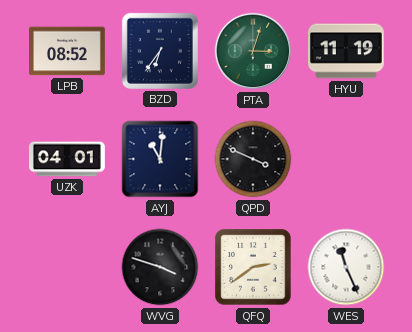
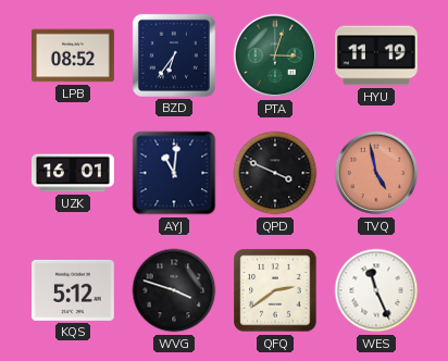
UZK: 04:01 -> 16:01 (74, 173)
TVQ: none -> 4:58 (376, 173)
KQS: none -> 5:12 (74, 290)
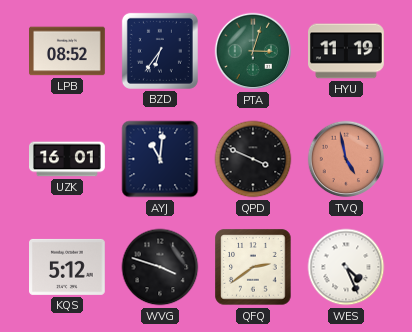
WES: 11:26 -> 4:26 (346, 267)
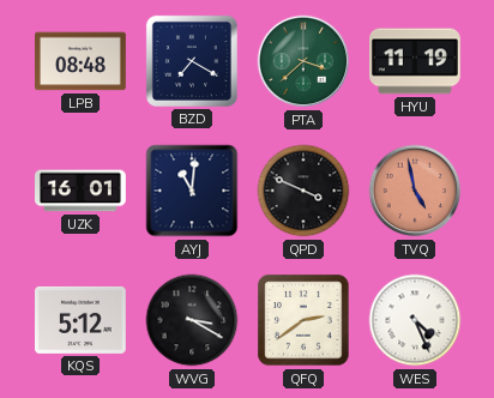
LPB: 08:52 -> 08:48 (82, 61)
BZD: 6:36 -> 7:20 (192, 61)
PTA: 3:03 -> 3:38 (303, 61)
WVG: 3:48 -> 3:20 (192, 320)
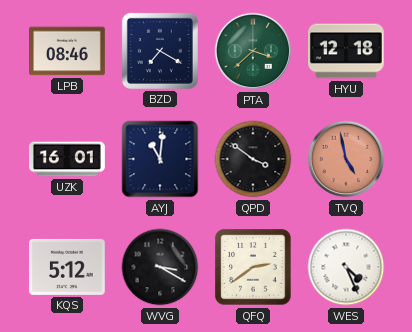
LPB: 08:48 -> 08:46 (68, 51)
HYU: 11:19 -> 12:18 (347, 51)
QPD: 3:49 -> 3:51 (253, 159)
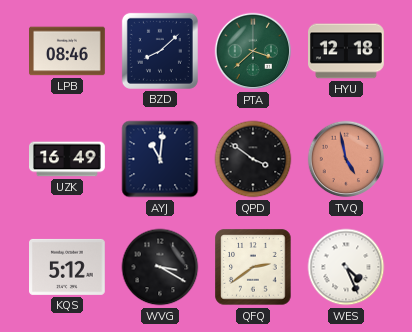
BZD: 7:20 -> 8:08 (160, 51)
UZK: 16:01 -> 16:49 (68, 159)
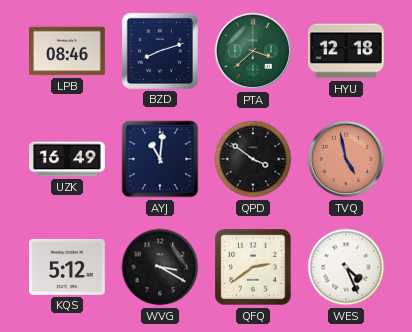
BZD: 8:08 -> 8:12 (160, 51)
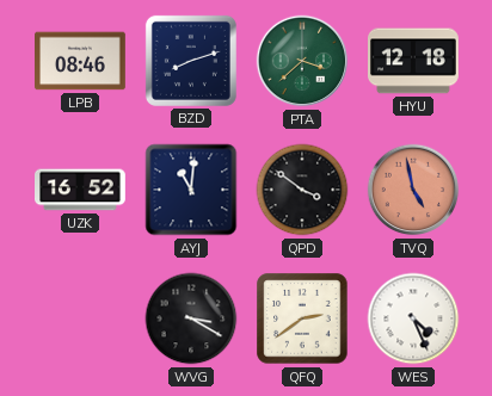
UZK: 16:49 -> 16:52 (81, 190)
KQS: 5:12 -> none (68, 267)
